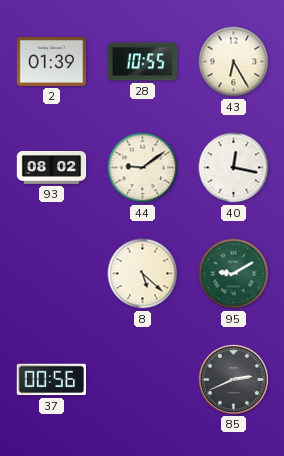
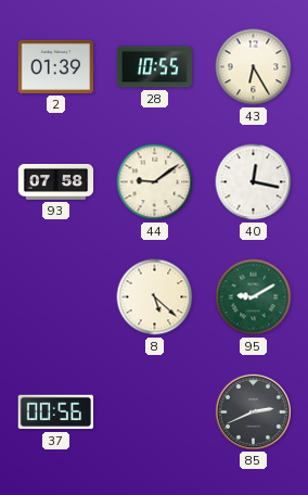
93: 08:02 -> 07:58 (56, 182)
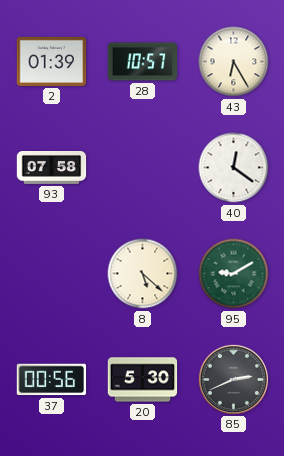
28: 10:55 -> 10:57 (143, 62)
44: 9:09 -> none (155, 182)
40: 12:17 -> 12:21 (234, 168)
20: none -> 5:30 (143, 380)
